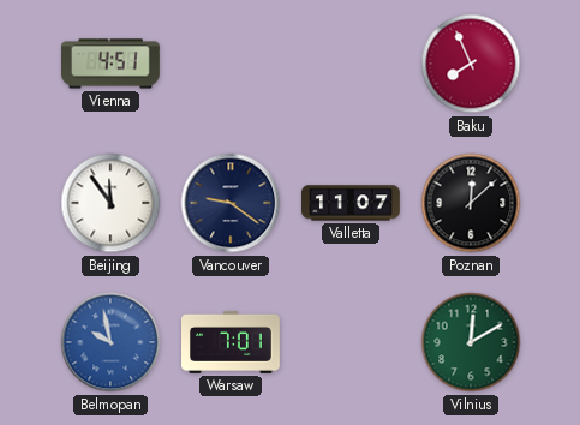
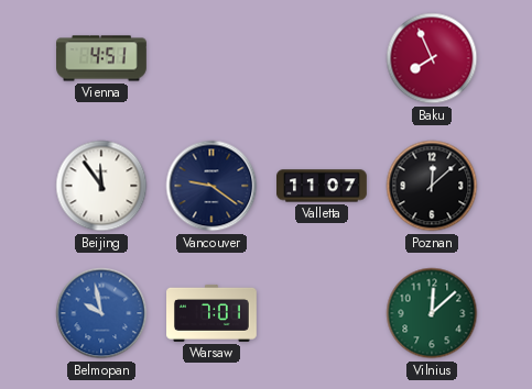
Vilnius: 12:10 -> 12:08 (432, 313)
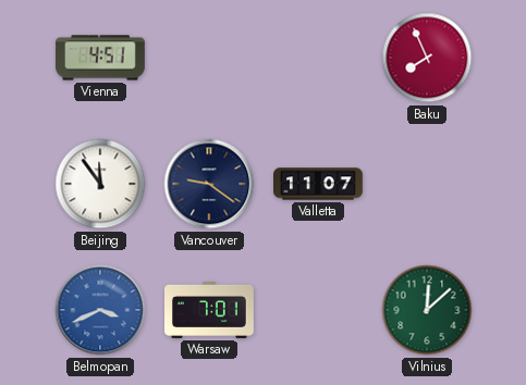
Poznan: 12:08 -> none (432, 186)
Belmopan: 9:58 -> 3:41 (100, 310)
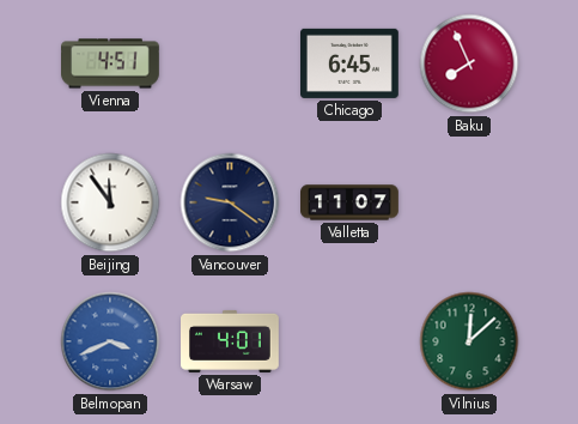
Chicago: none -> 6:45 (351, 63)
Warsaw: 7:01 -> 4:01 (231, 341)
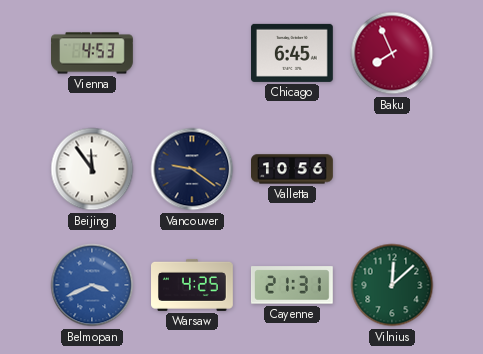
Vienna: 4:51 -> 4:53 (93, 53)
Valletta: 11:07 -> 10:56 (293, 169)
Warsaw: 4:01 -> 4:25 (193, 285)
Cayenne: none -> 21:31 (292, 285)
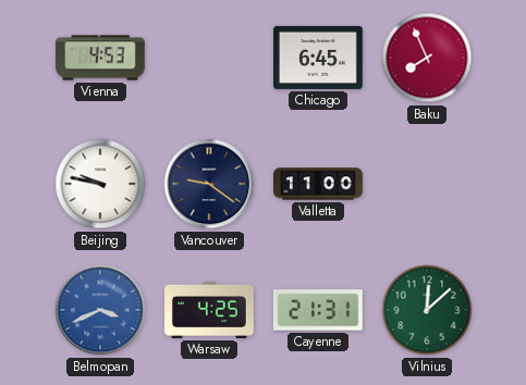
Beijing: 11:54 -> 9:47 (100, 184)
Valletta: 10:56 -> 11:00 (319, 184)
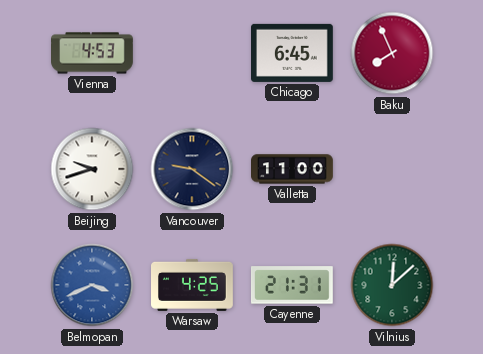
Beijing: 9:47 -> 9:42 (92, 169)
